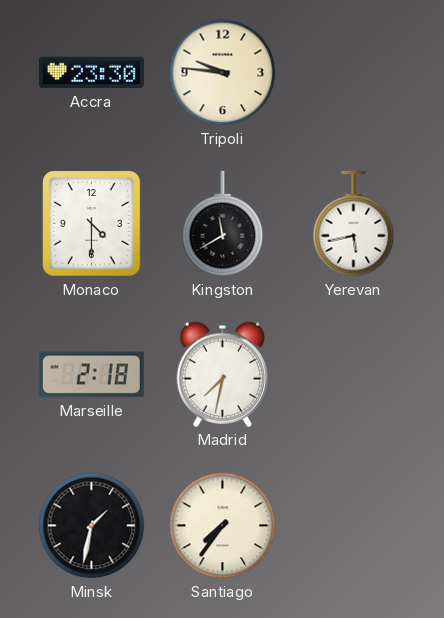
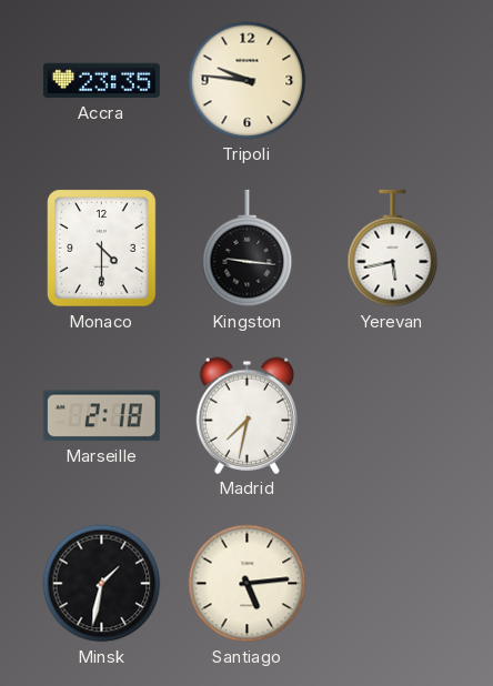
Accra: 23:30 -> 23:35 (101, 81)
Kingston: 11:40 -> 9:16 (248, 249)
Santiago: 7:36 -> 5:14 (248, 584)
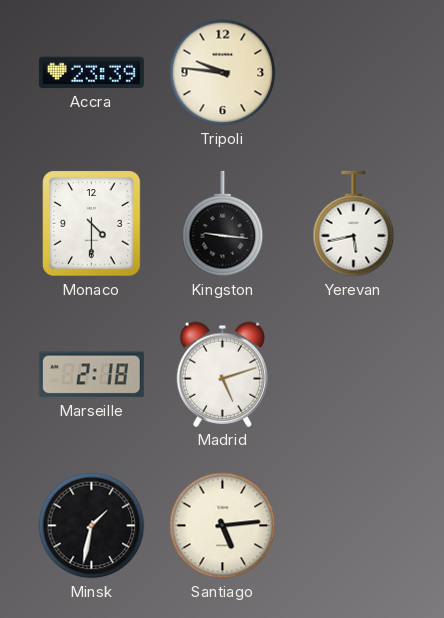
Accra: 23:35 -> 23:39 (91, 73)
Madrid: 7:32 -> 5:12 (223, 374)
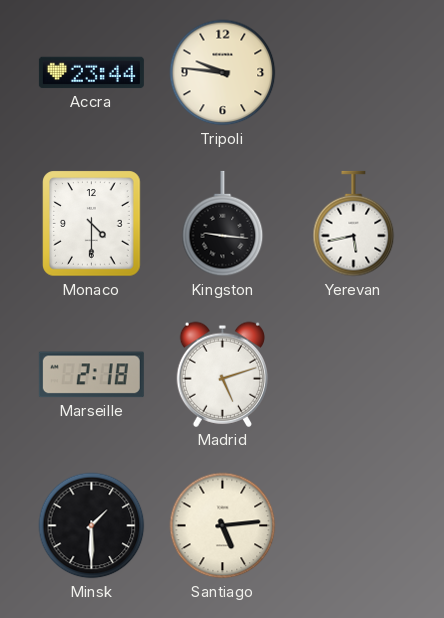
Accra: 23:39 -> 23:44 (91, 73)
Minsk: 1:32 -> 1:30 (92, 526)
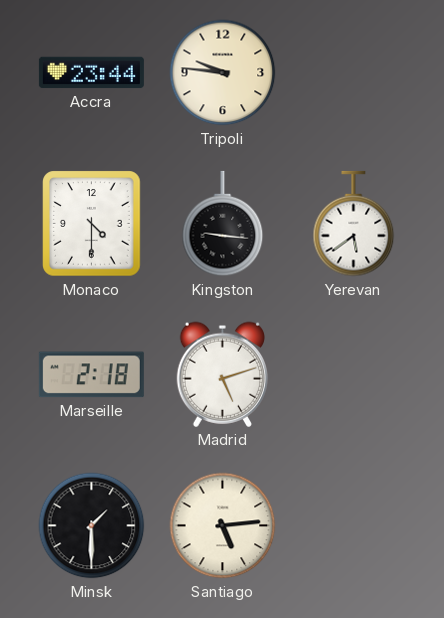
Yerevan: 5:43 -> 5:39 (354, 224)
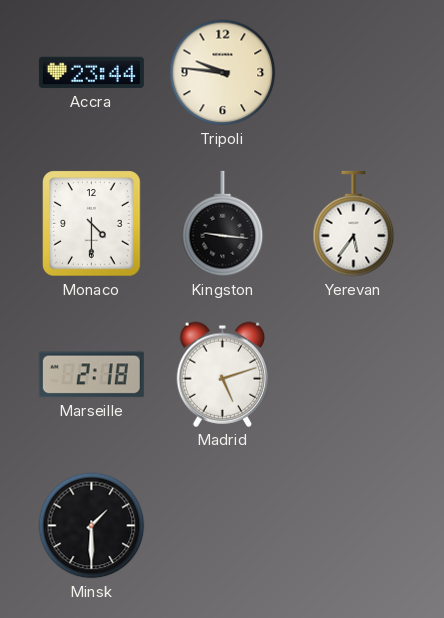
Yerevan: 5:39 -> 5:36 (354, 224)
Santiago: 5:14 -> none (223, 526)
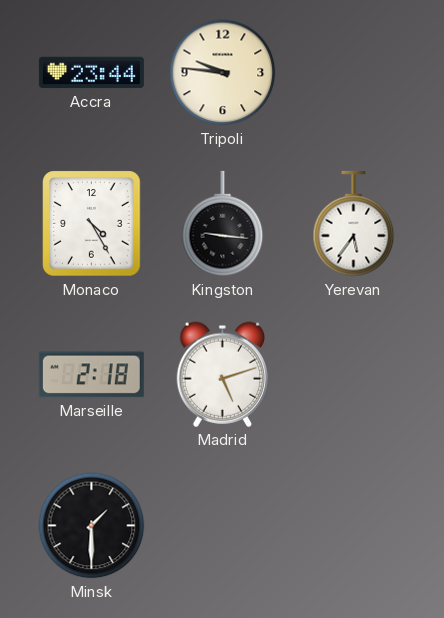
Monaco: 4:30 -> 4:25 (92, 224)
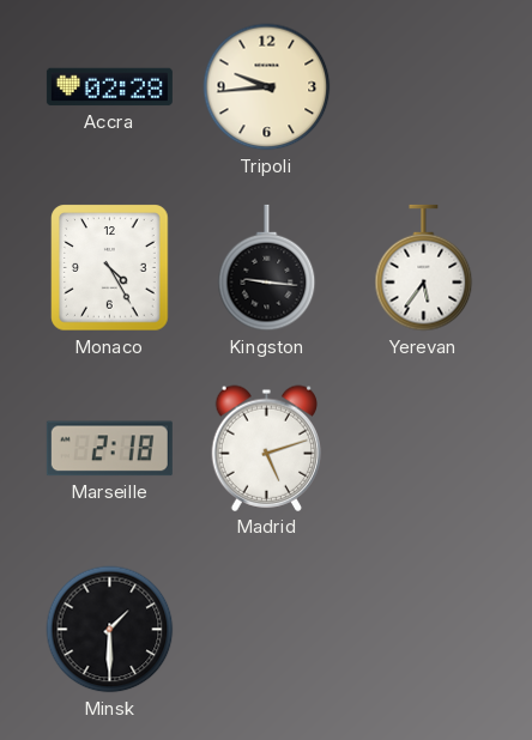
Accra: 23:44 -> 02:28 (109, 87)
Tripoli: 9:46 -> 9:44 (267, 87)
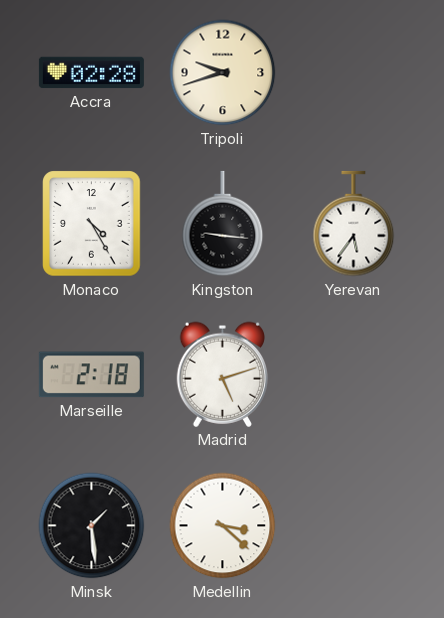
Tripoli: 9:44 -> 9:42 (223, 73)
Minsk: 1:30 -> 1:29 (92, 526)
Medellin: none -> 3:22 (223, 526)
